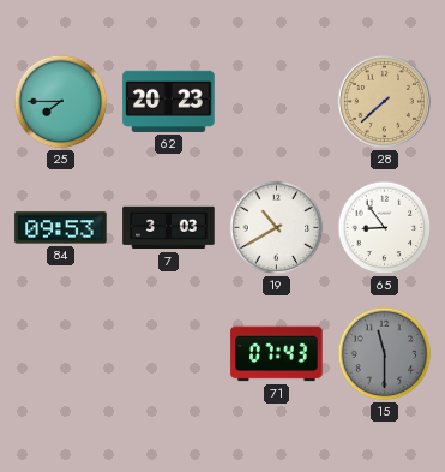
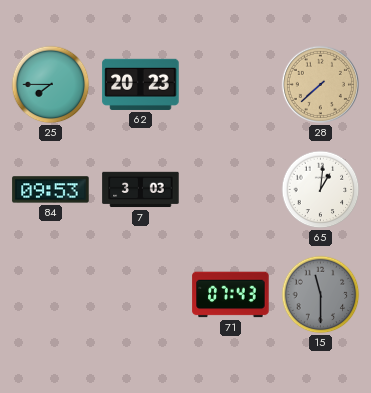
19: 10:40 -> none (277, 228)
65: 8:54 -> 1:01 (321, 190)
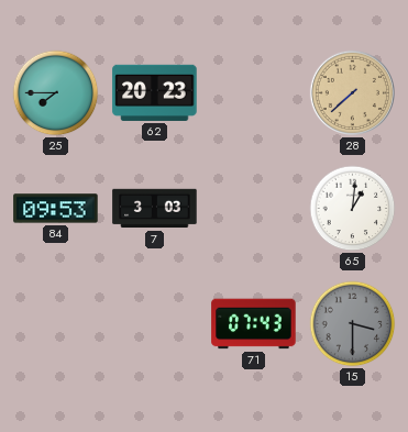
15: 11:30 -> 3:30 (353, 324)
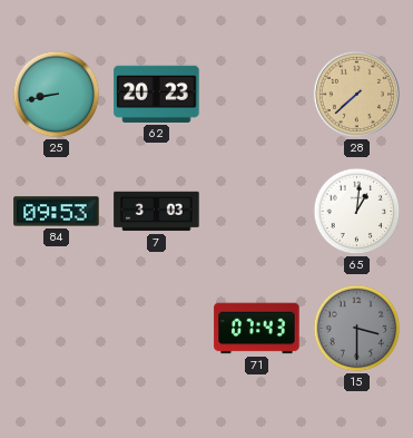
25: 7:45 -> 8:43 (57, 95)
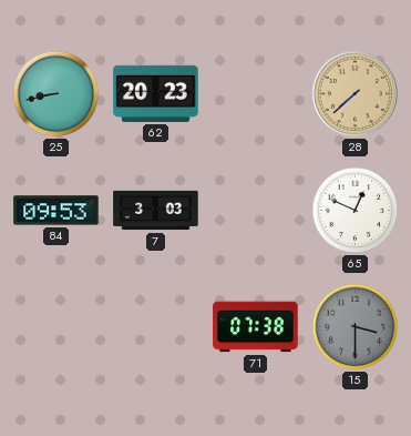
65: 1:01 -> 12:49 (356, 211)
71: 07:43 -> 07:38 (256, 327)
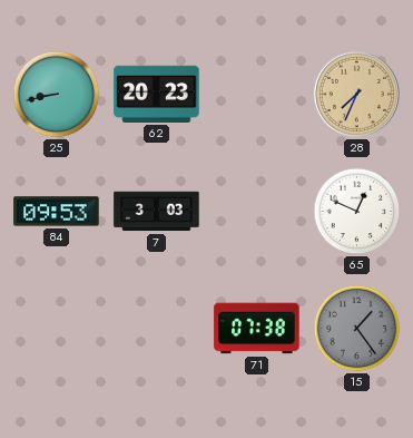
28: 7:38 -> 7:34 (356, 94)
15: 3:30 -> 1:24 (357, 329)
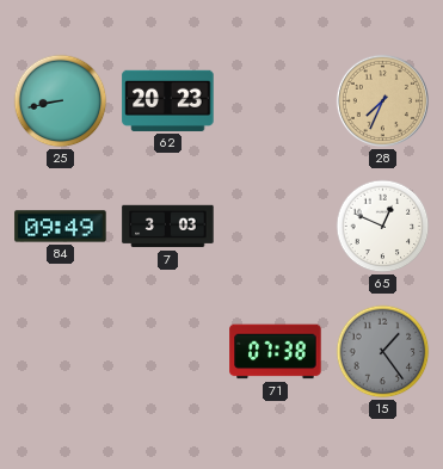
84: 09:53 -> 09:49 (61, 227)
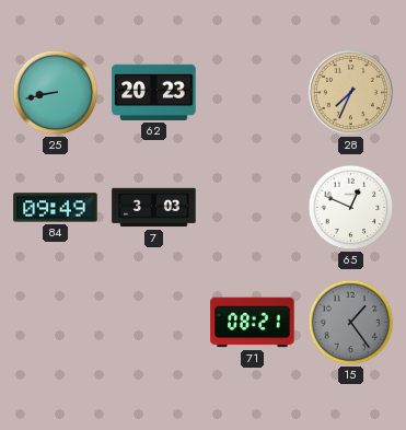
71: 07:38 -> 08:21 (253, 323)
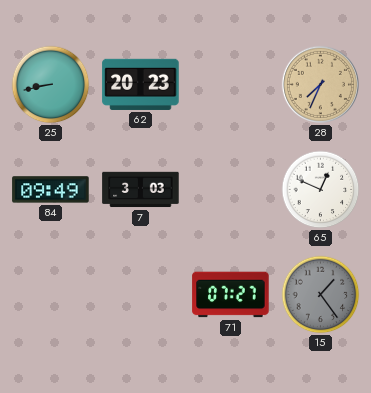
71: 08:21 -> 07:27 (231, 295)
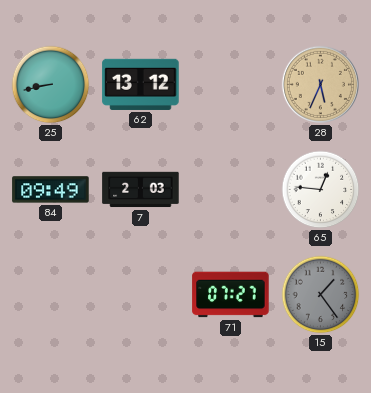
62: 20:23 -> 13:12 (141, 84)
28: 7:34 -> 5:34 (320, 84)
7: 3:03 -> 2:03 (141, 190)
65: 12:49 -> 12:46 (321, 190)
